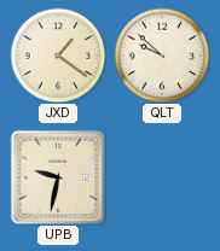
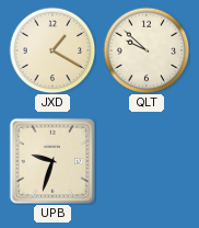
JXD: 1:21 -> 1:20 (52, 50)
UPB: 9:32 -> 9:33 (51, 160)
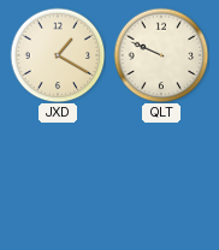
QLT: 9:52 -> 9:49 (161, 55)
UPB: 9:33 -> none (51, 160)
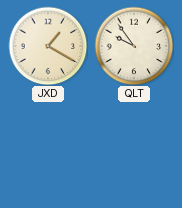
QLT: 9:49 -> 9:54 (134, 46)
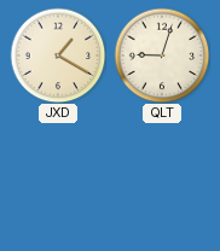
QLT: 9:54 -> 9:03 (162, 56)
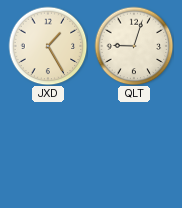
JXD: 1:20 -> 1:25 (48, 46)
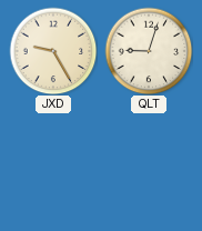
JXD: 1:25 -> 9:25 (53, 51)
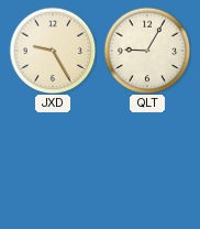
QLT: 9:03 -> 9:05 (147, 51)
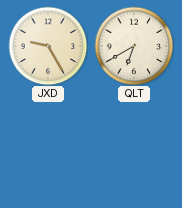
QLT: 9:05 -> 6:40 (134, 46)
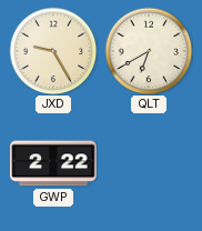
GWP: none -> 2:22 (53, 163)
